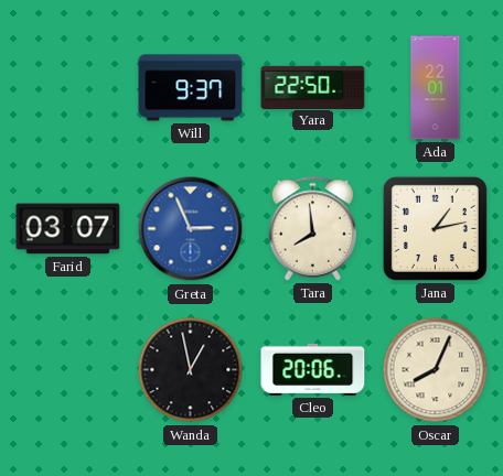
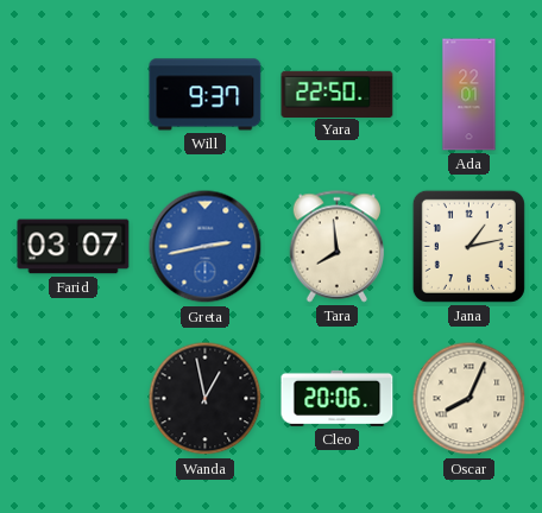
Greta: 2:56 -> 2:43 (206, 247)
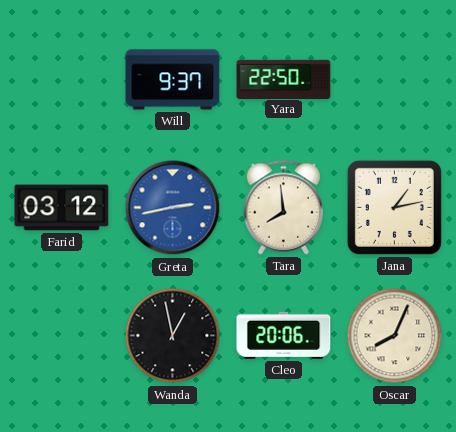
Ada: 22:01 -> none (469, 95)
Farid: 03:07 -> 03:12 (62, 208)
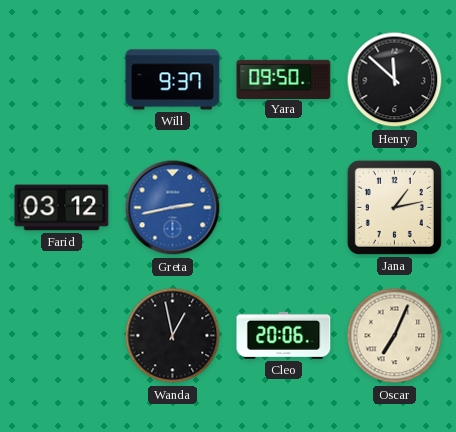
Yara: 22:50 -> 09:50 (284, 79)
Henry: none -> 11:52 (395, 80)
Tara: 7:59 -> none (284, 208)
Oscar: 8:04 -> 7:04 (395, 336)
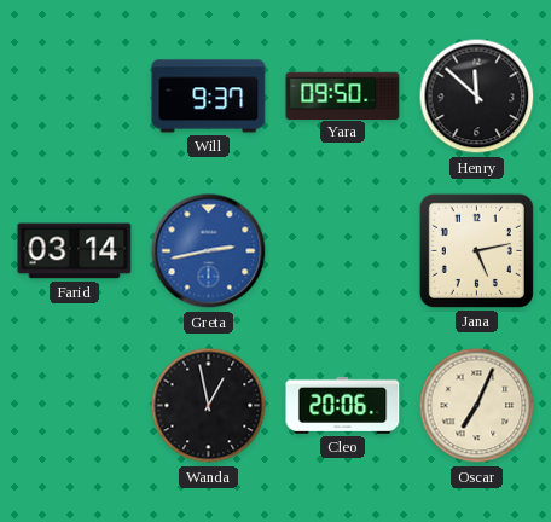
Farid: 03:12 -> 03:14 (75, 251)
Jana: 1:13 -> 5:13 (476, 250)
